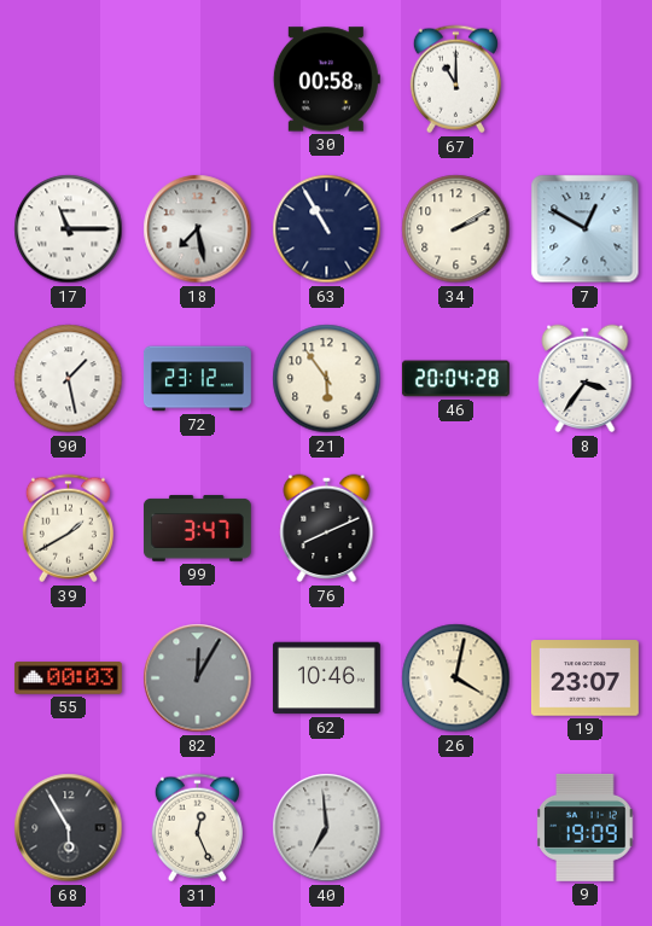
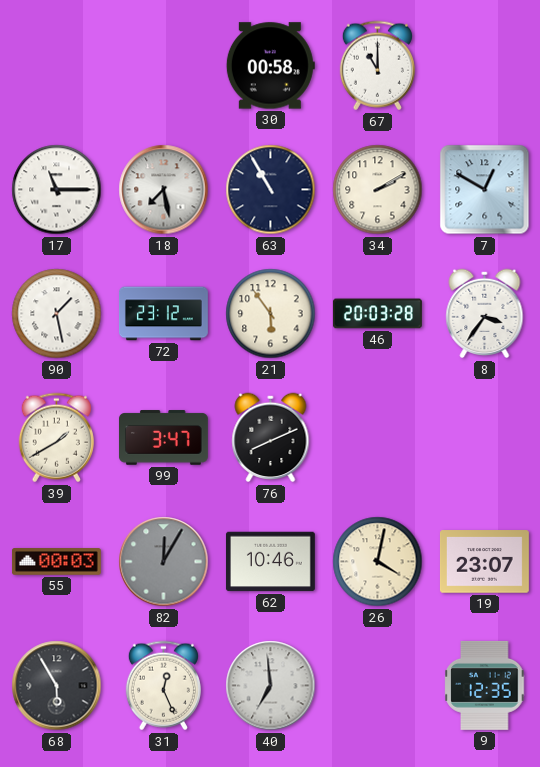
46: 20:04 -> 20:03 (377, 314)
9: 19:09 -> 12:35 (485, 685)
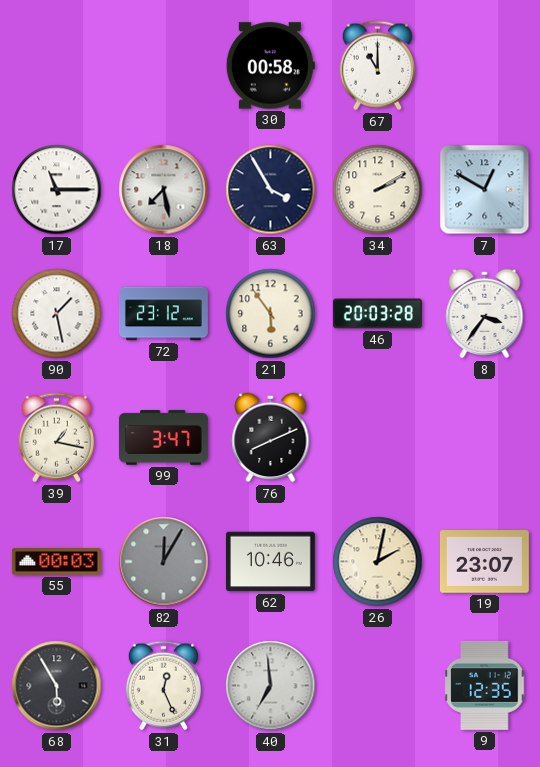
63: 10:55 -> 3:55 (271, 190)
39: 1:40 -> 1:17 (56, 438)
26: 4:02 -> 2:02 (378, 562)
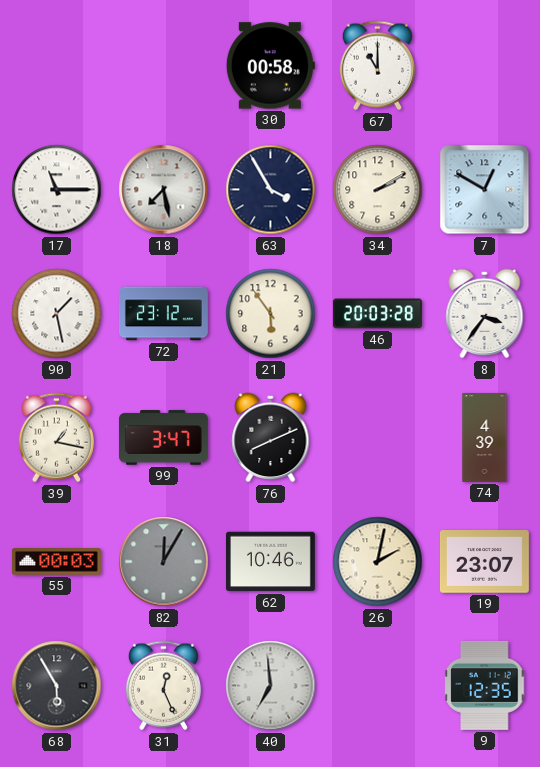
74: none -> 4:39 (485, 438)
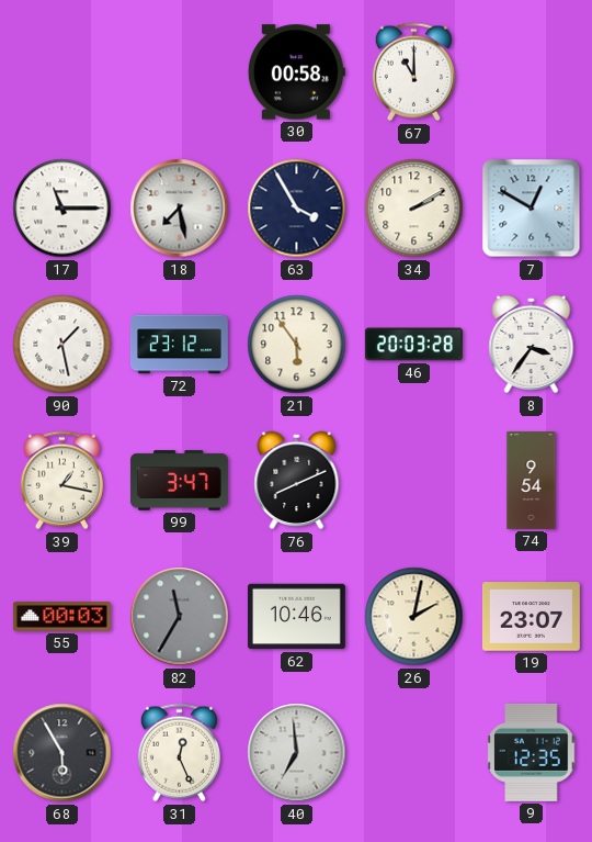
74: 4:39 -> 9:54 (532, 481)
82: 12:05 -> 11:35 (180, 617)
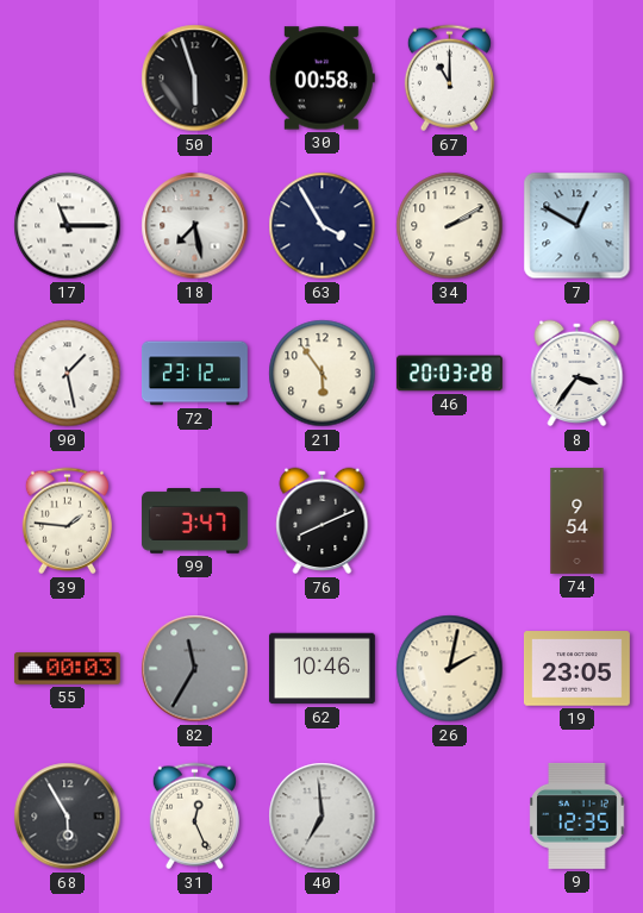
50: none -> 5:57 (195, 79)
39: 1:17 -> 1:46 (67, 521)
19: 23:07 -> 23:05 (576, 669)
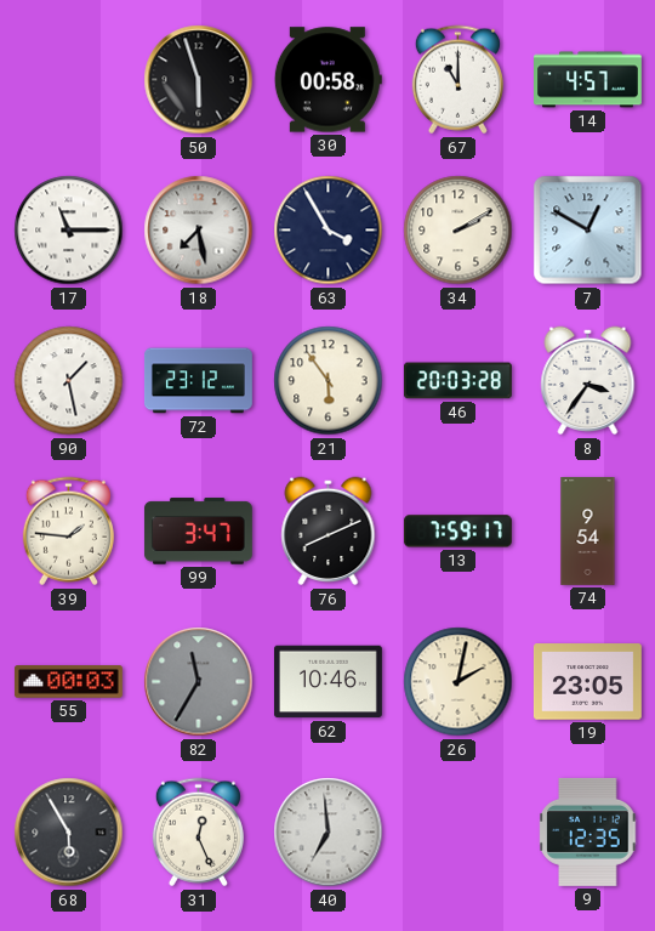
14: none -> 4:57 (588, 80)
13: none -> 7:59 (457, 532)
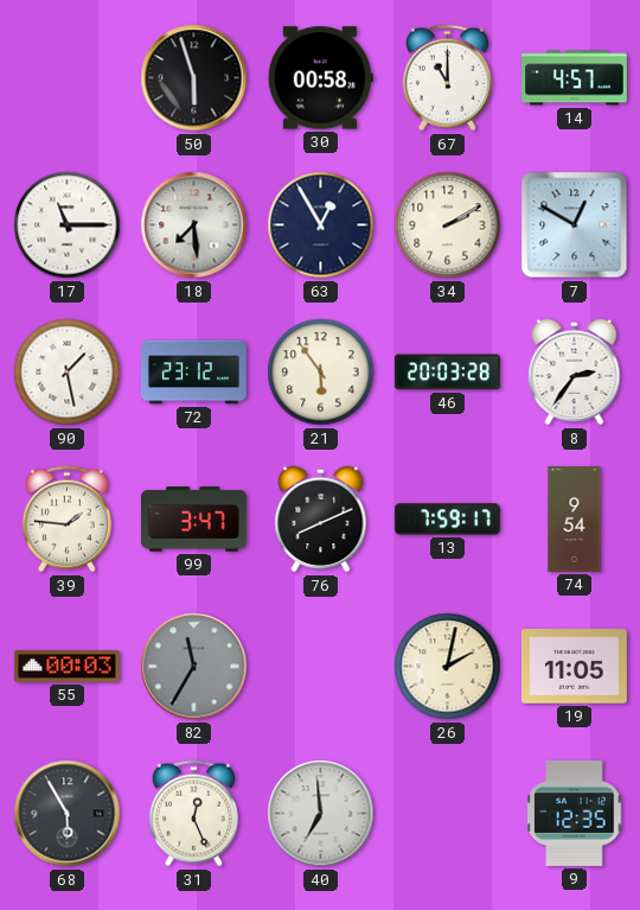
18: 7:28 -> 7:29 (194, 225)
63: 3:55 -> 12:55 (321, 225)
8: 3:36 -> 2:36 (575, 373)
62: 10:46 -> none (327, 682)
19: 23:05 -> 11:05 (574, 667)
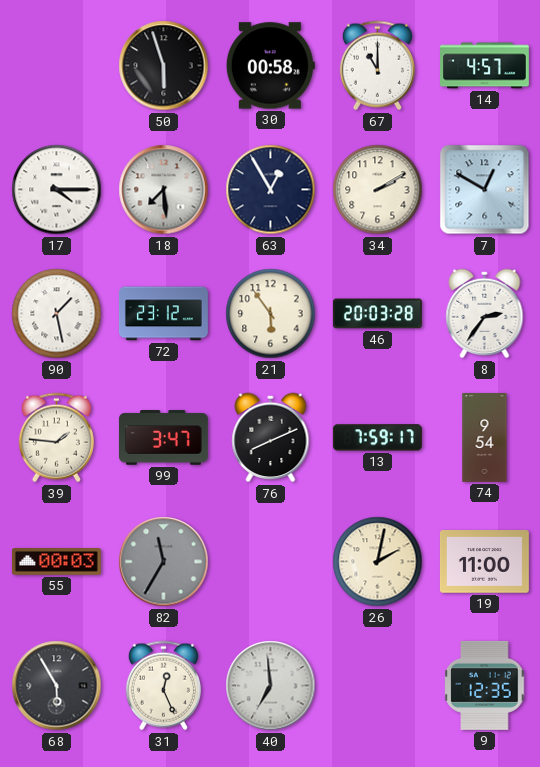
17: 11:15 -> 4:15 (57, 190)
19: 11:05 -> 11:00 (484, 562)
